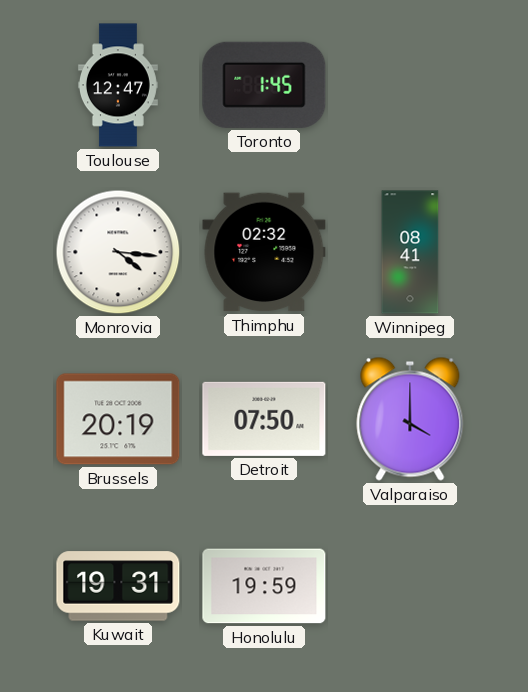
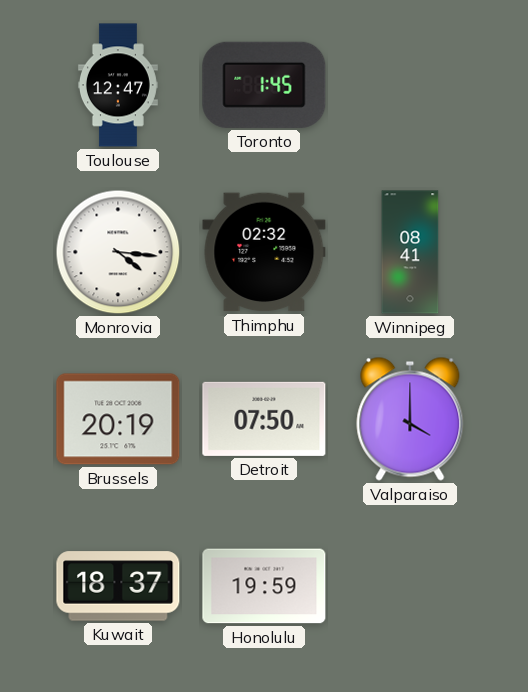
Kuwait: 19:31 -> 18:37 (118, 586)
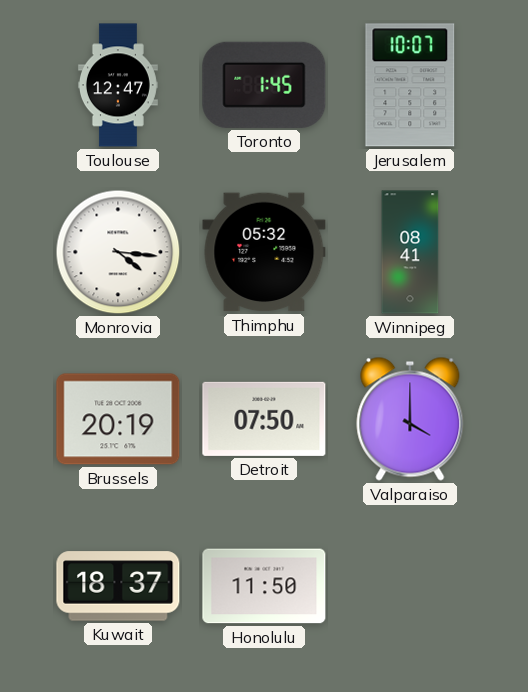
Jerusalem: none -> 10:07 (410, 85)
Thimphu: 02:32 -> 05:32 (264, 252)
Honolulu: 19:59 -> 11:50 (264, 586)
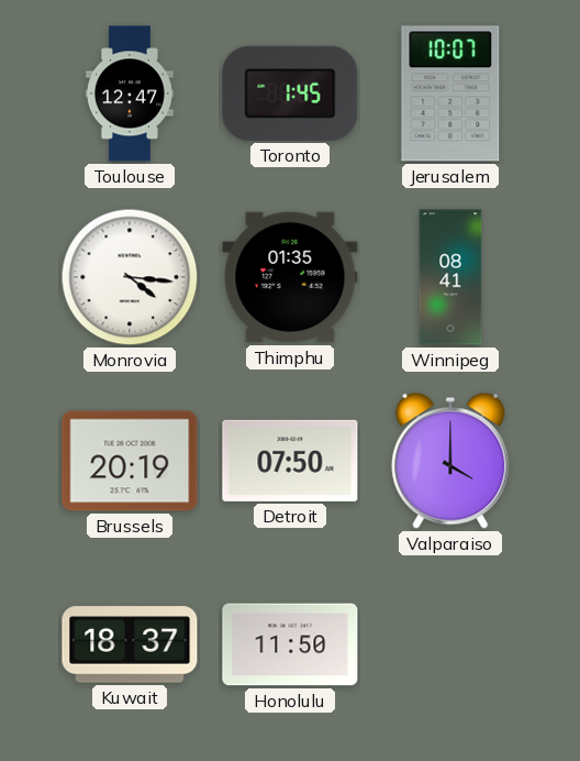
Thimphu: 05:32 -> 01:35 (290, 277)
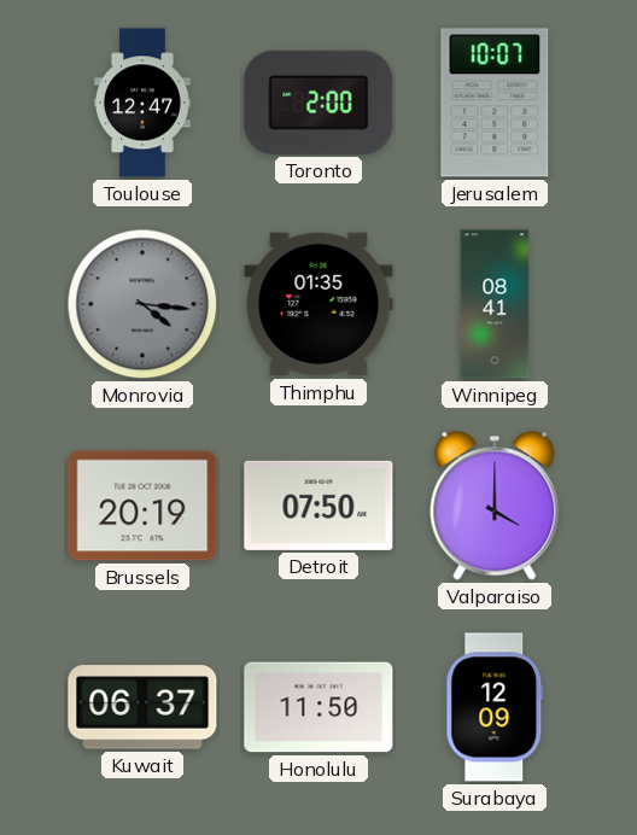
Toronto: 1:45 -> 2:00 (318, 103)
Monrovia dial: white -> grey (142, 304)
Kuwait: 18:37 -> 06:37 (142, 707)
Surabaya: none -> 12:09 (495, 707)
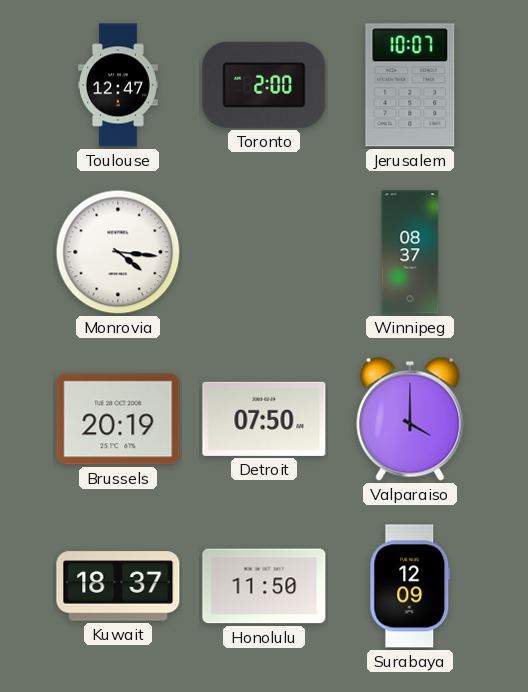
Monrovia dial: grey -> white (118, 252)
Thimphu: 01:35 -> none (318, 304)
Winnipeg: 08:41 -> 08:37 (410, 252)
Kuwait: 06:37 -> 18:37 (118, 586)
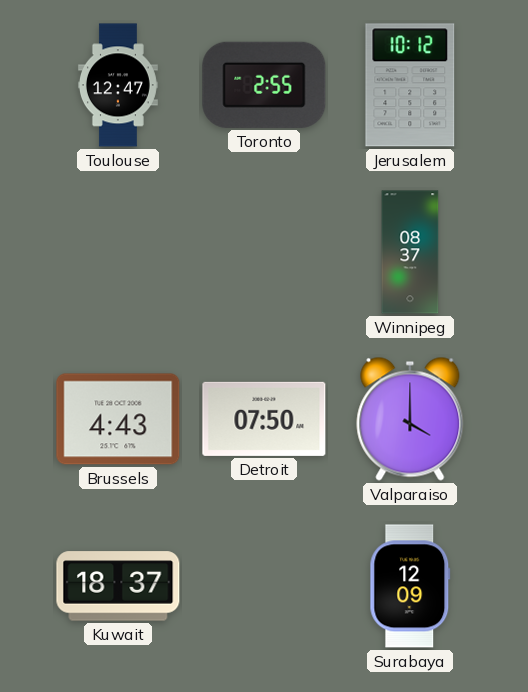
Toronto: 2:00 -> 2:55 (264, 85)
Jerusalem: 10:07 -> 10:12 (410, 85)
Monrovia: 4:16 -> none (118, 252)
Brussels: 20:19 -> 4:43 (118, 419)
Honolulu: 11:50 -> none (264, 586)
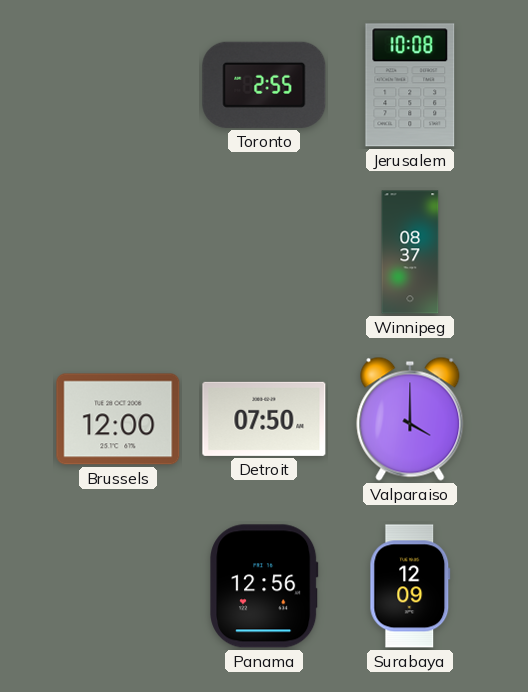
Toulouse: 12:47 -> none (118, 85)
Jerusalem: 10:12 -> 10:08 (410, 85)
Brussels: 4:43 -> 12:00 (118, 419)
Kuwait: 18:37 -> none (118, 586)
Panama: none -> 12:56 (264, 586)
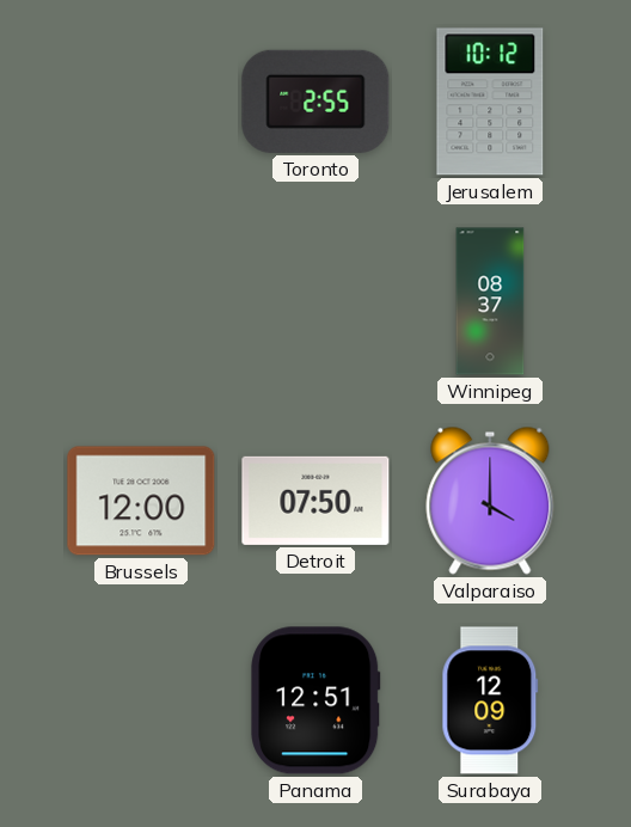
Jerusalem: 10:08 -> 10:12 (490, 102)
Panama: 12:56 -> 12:51 (315, 700)
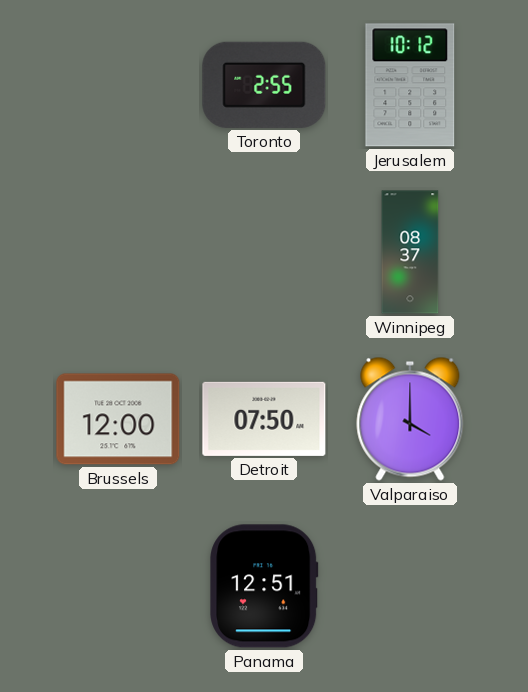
Surabaya: 12:09 -> none (490, 700)
